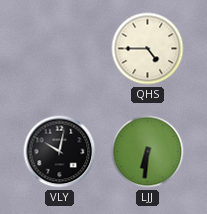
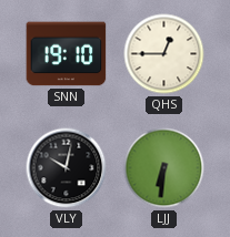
SNN: none -> 19:10 (67, 54)
QHS: 4:45 -> 12:45 (164, 54)
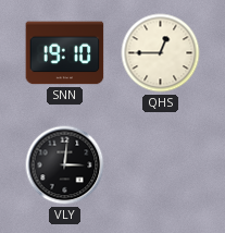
VLY: 10:02 -> 3:01 (65, 165)
LJJ: 6:31 -> none (164, 168)
